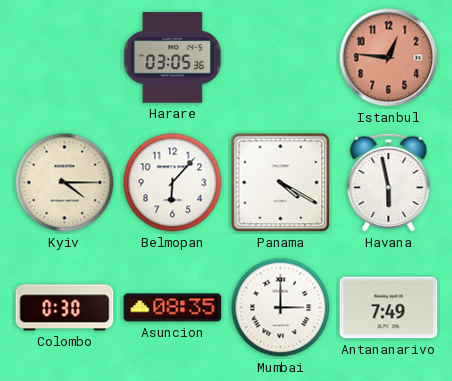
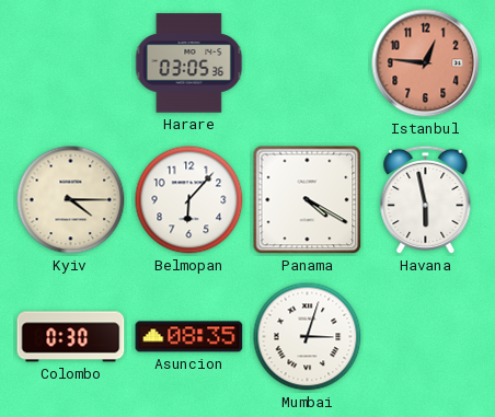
Mumbai: 3:00 -> 3:03 (308, 337)
Antananarivo: 7:49 -> none (389, 308)
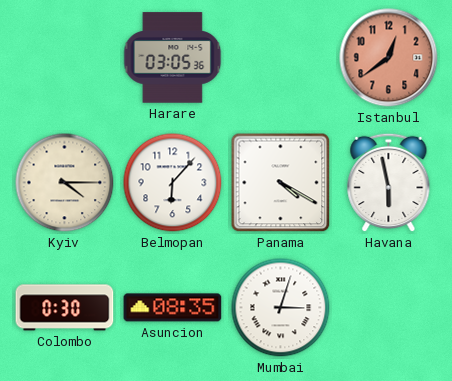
Istanbul: 12:46 -> 12:39 (389, 58)
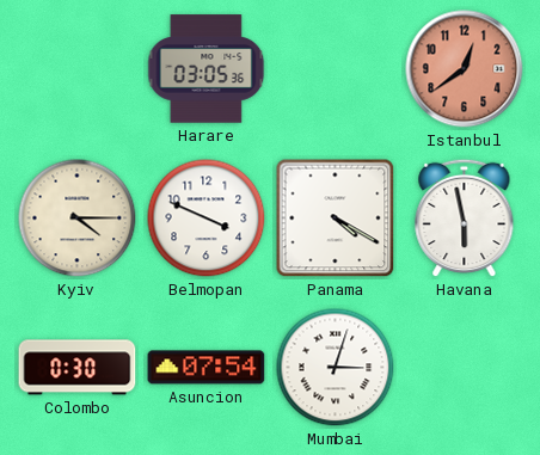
Belmopan: 6:07 -> 3:49 (207, 219)
Asuncion: 08:35 -> 07:54 (207, 368)
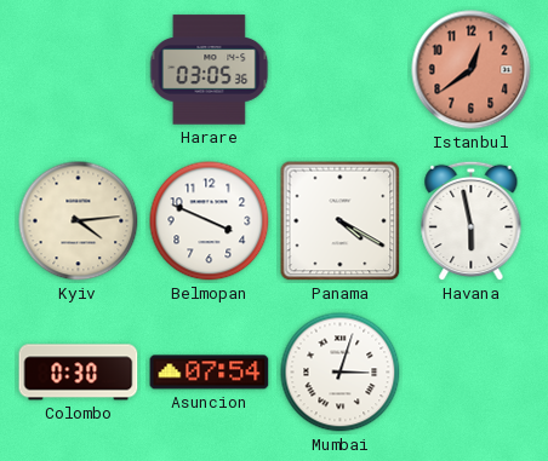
Kyiv: 4:15 -> 4:14 (79, 221)
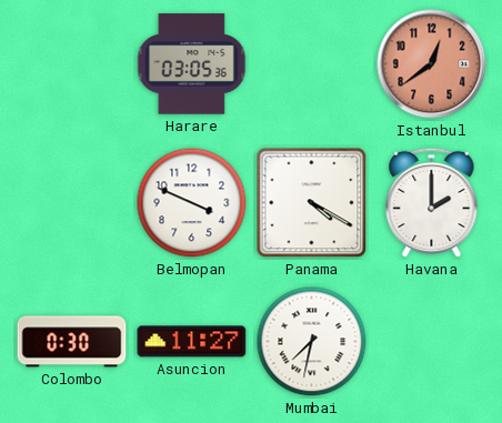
Kyiv: 4:14 -> none (79, 221)
Havana: 5:58 -> 2:00 (432, 203)
Asuncion: 07:54 -> 11:27 (192, 342)
Mumbai: 3:03 -> 7:32 (312, 342)
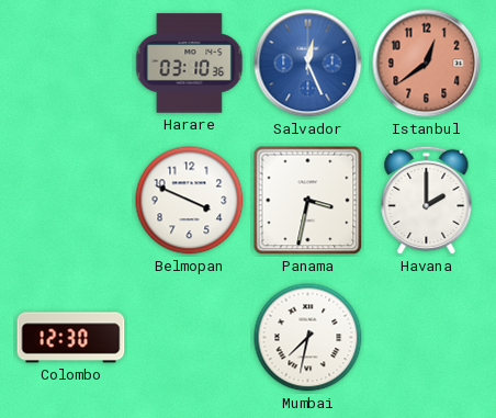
Harare: 03:05 -> 03:10 (190, 64)
Salvador: none -> 12:26 (308, 64)
Panama: 4:20 -> 3:32 (308, 201)
Colombo: 0:30 -> 12:30 (71, 338)
Asuncion: 11:27 -> none (192, 342)
